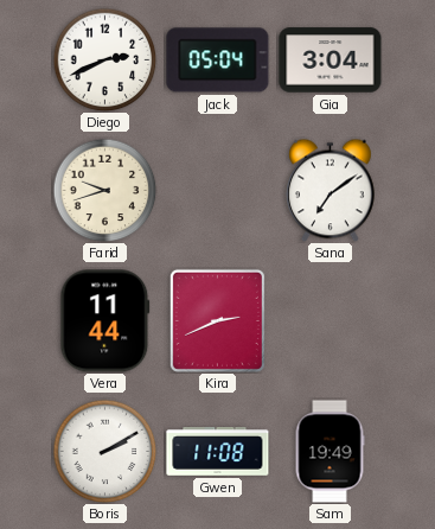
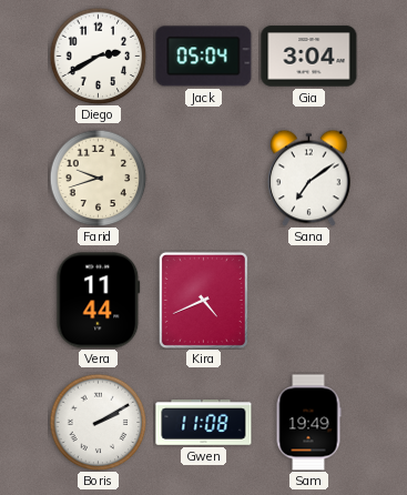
Diego: 2:41 -> 2:40 (98, 55)
Kira: 2:41 -> 4:41 (203, 300)
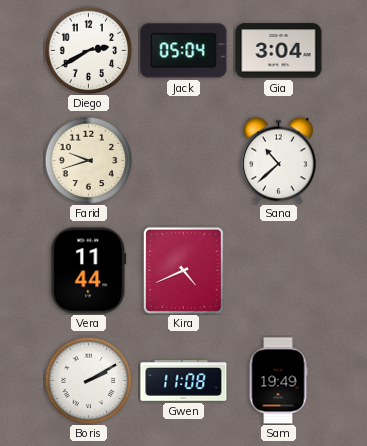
Sana: 7:09 -> 10:38 (279, 160)
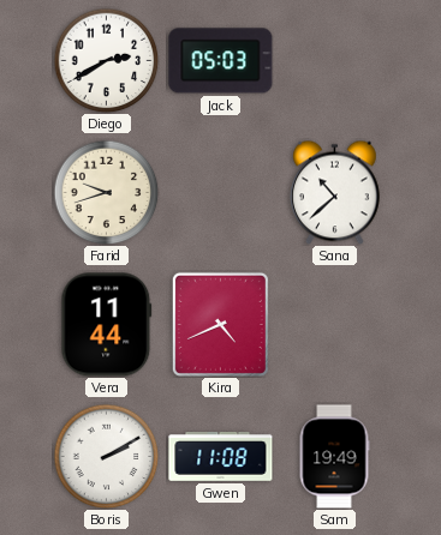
Jack: 05:04 -> 05:03 (221, 61)
Gia: 3:04 -> none (279, 51)
